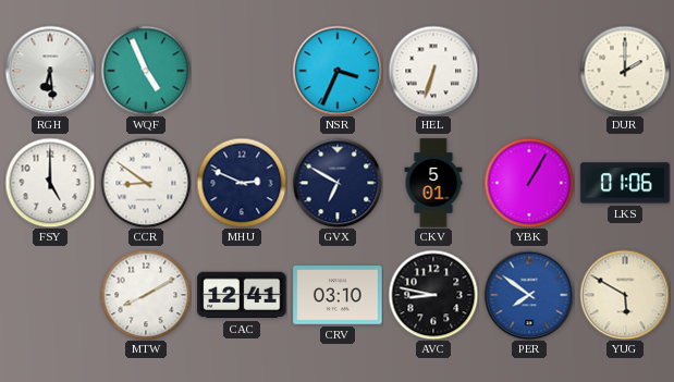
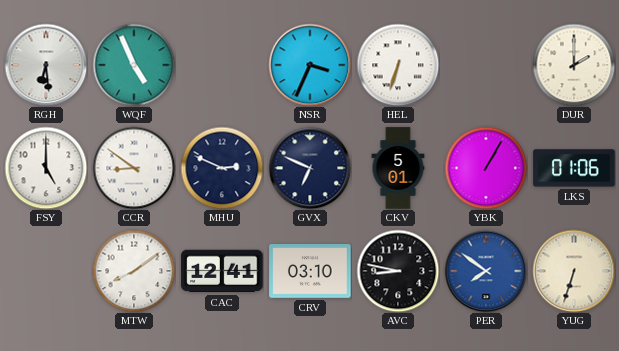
GVX: 6:50 -> 6:49 (310, 168)
MTW: 8:10 -> 8:09 (134, 271)
YUG: 5:50 -> 6:33 (574, 271)
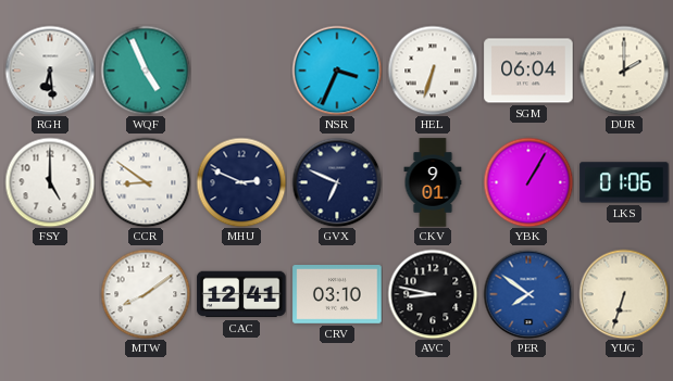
SGM: none -> 06:04 (528, 71)
CKV: 5:01 -> 9:01 (433, 182)
